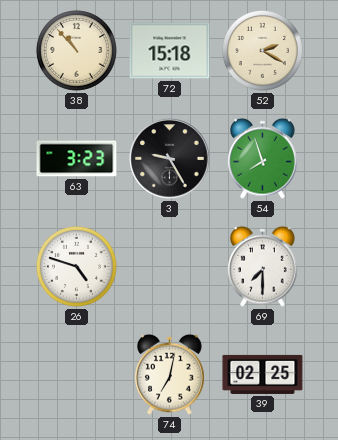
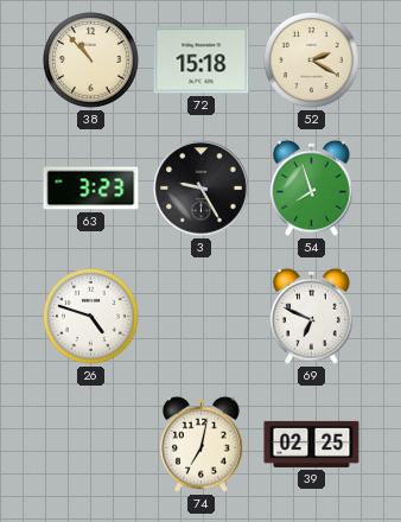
69: 7:30 -> 6:49 (312, 316)
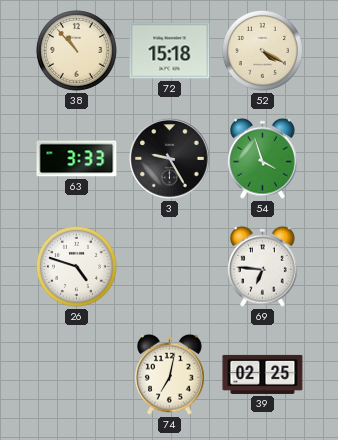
52: 2:20 -> 4:20 (262, 50)
63: 3:23 -> 3:33 (77, 159)
54: 7:57 -> 3:57 (263, 158)
69: 6:49 -> 6:46 (263, 266)
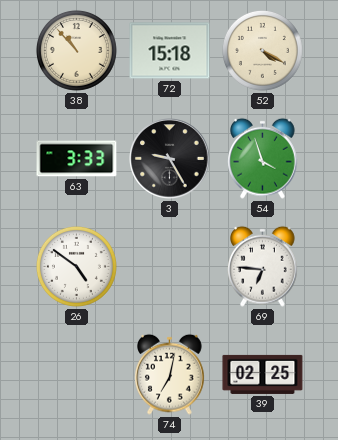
26: 4:48 -> 4:51 (76, 266)
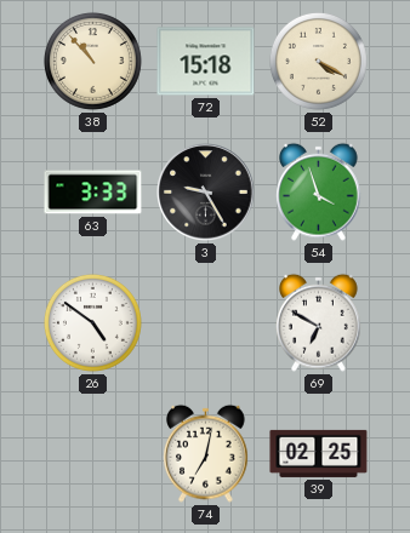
69: 6:46 -> 6:50 (319, 322)
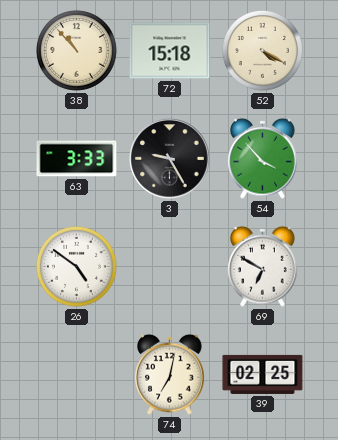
54: 3:57 -> 3:53 (263, 158)
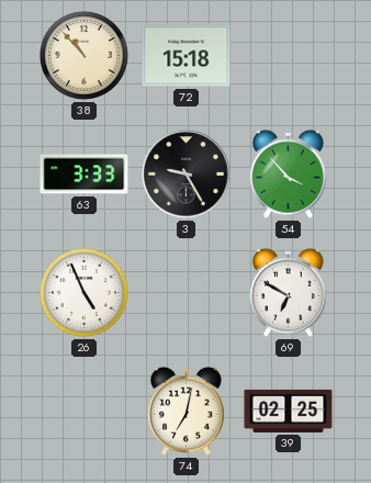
52: 4:20 -> none (262, 50)
26: 4:51 -> 4:56 (83, 292)
